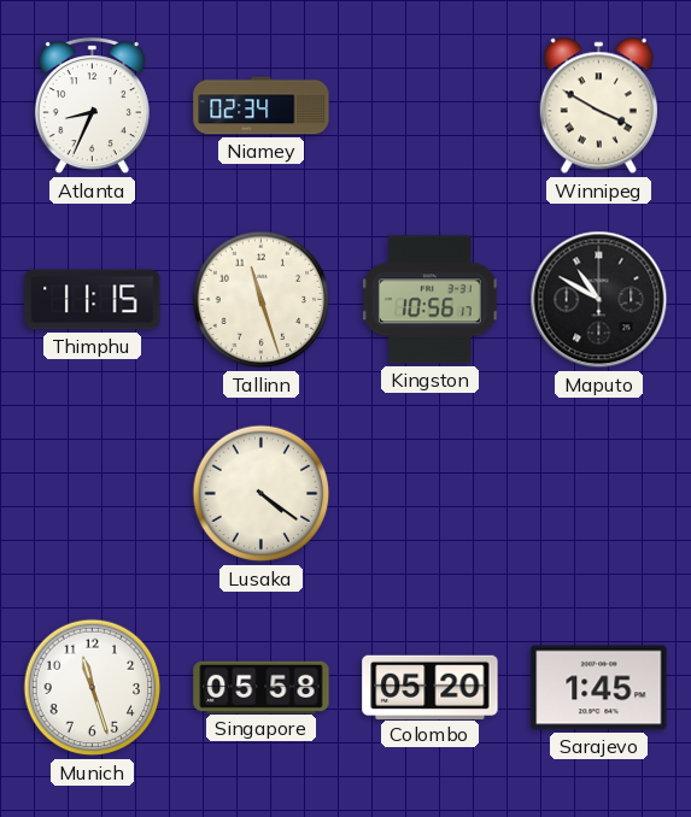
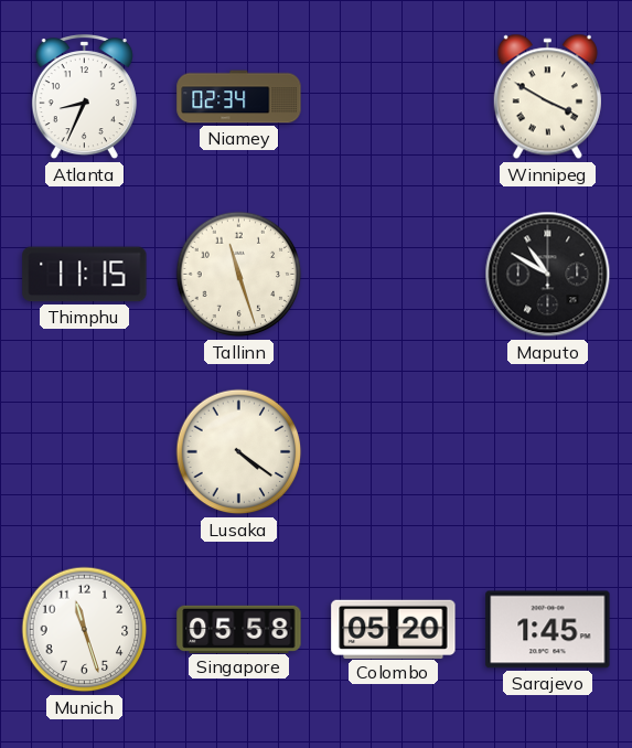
Kingston: 10:56 -> none (431, 300)
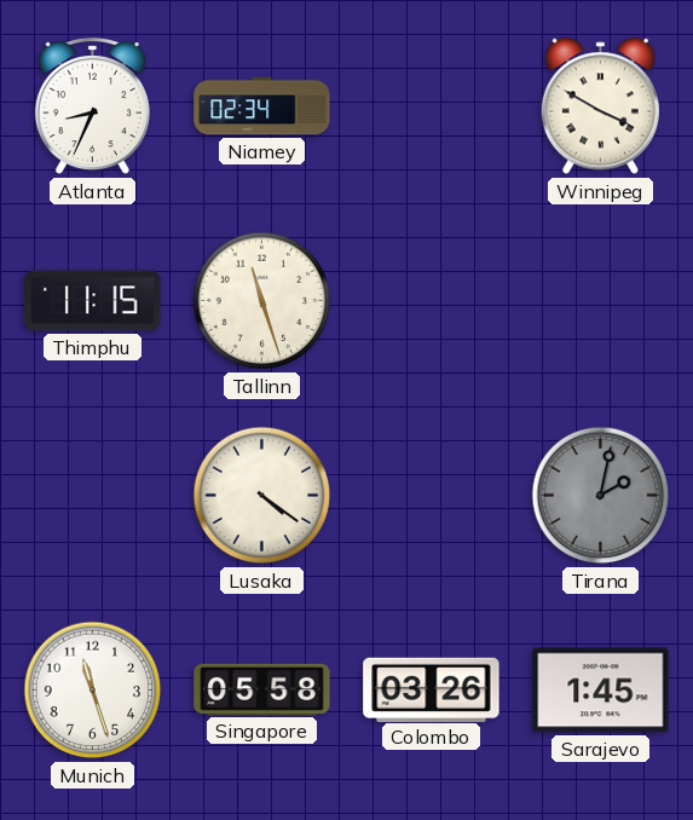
Maputo: 10:50 -> none (548, 275)
Tirana: none -> 2:02 (601, 496)
Colombo: 05:20 -> 03:26 (432, 689)
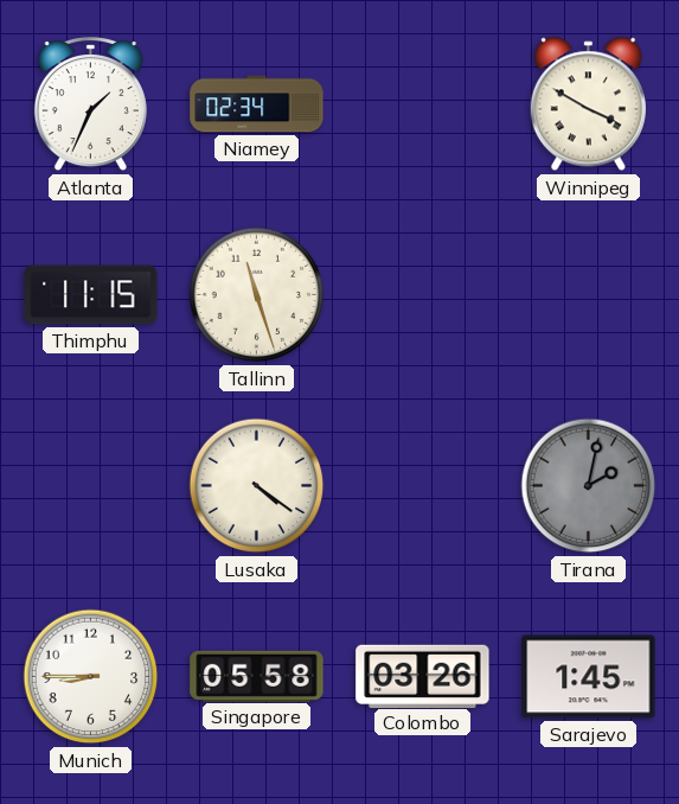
Atlanta: 8:34 -> 1:34 (90, 106)
Munich: 11:27 -> 8:45 (91, 677)
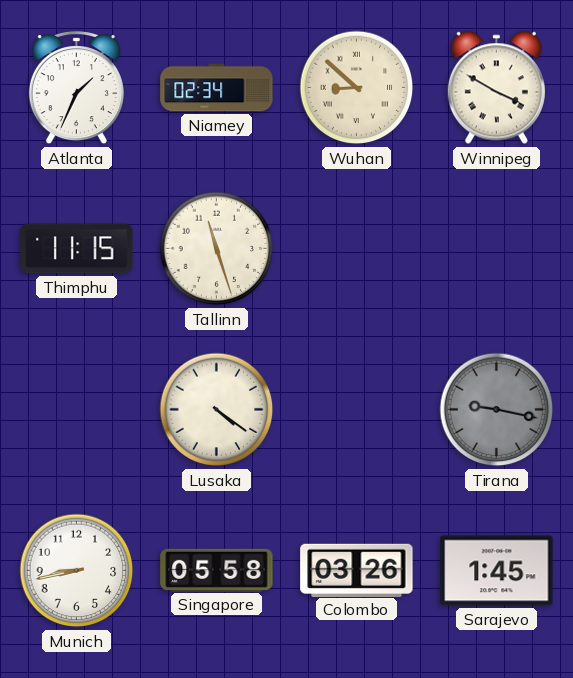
Wuhan: none -> 8:52 (357, 88)
Tirana: 2:02 -> 9:17 (497, 410)
Munich: 8:45 -> 8:43 (77, 571)
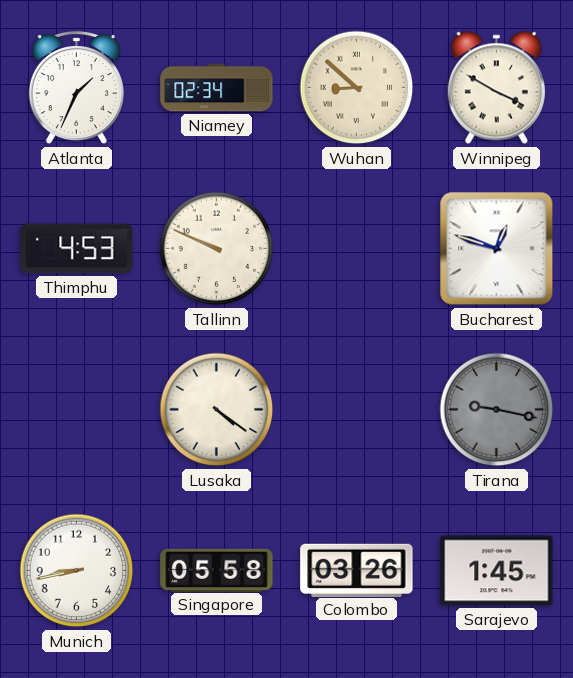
Thimphu: 11:15 -> 4:53 (77, 249)
Tallinn: 11:27 -> 9:49 (217, 249)
Bucharest: none -> 12:48 (497, 249)
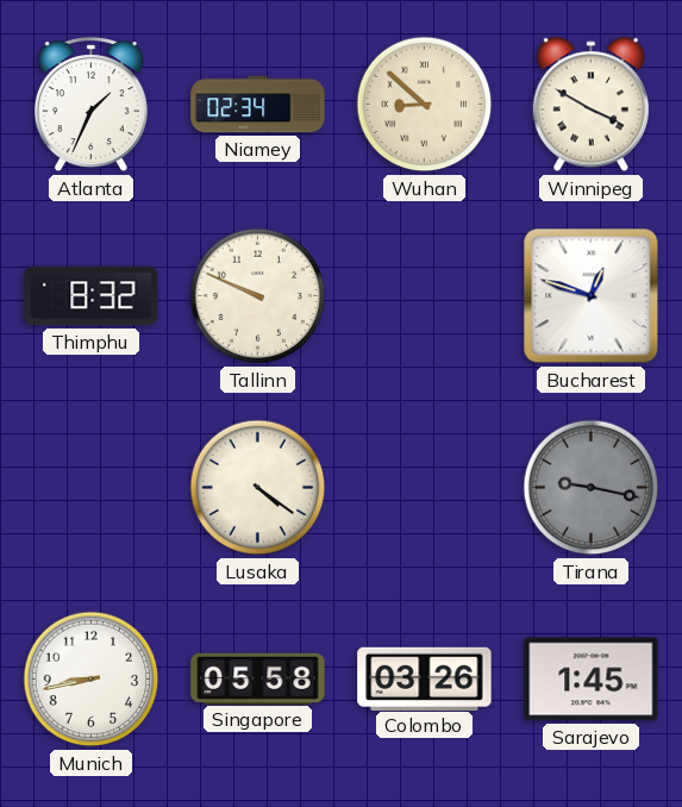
Thimphu: 4:53 -> 8:32 (92, 296)
